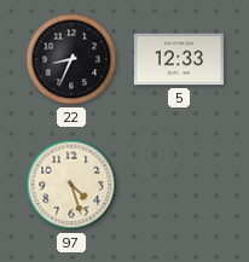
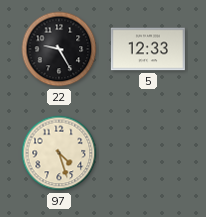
22: 8:34 -> 9:25 (59, 49)
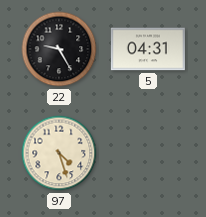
5: 12:33 -> 04:31 (148, 49)
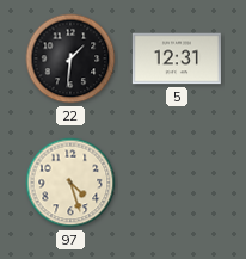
22: 9:25 -> 1:31 (70, 58)
5: 04:31 -> 12:31 (177, 58)
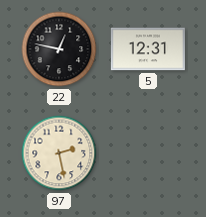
22: 1:31 -> 12:47 (59, 49)
97: 4:27 -> 2:28 (59, 153)
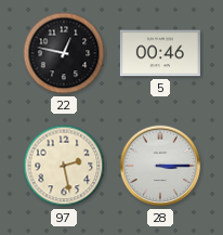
5: 12:31 -> 00:46 (160, 53)
28: none -> 3:15 (160, 166)
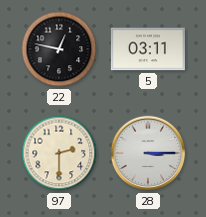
5: 00:46 -> 03:11 (148, 49)
97: 2:28 -> 2:30 (59, 153)
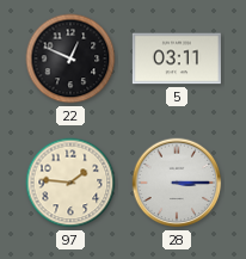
22: 12:47 -> 12:49 (70, 58)
97: 2:30 -> 1:46 (70, 183)
